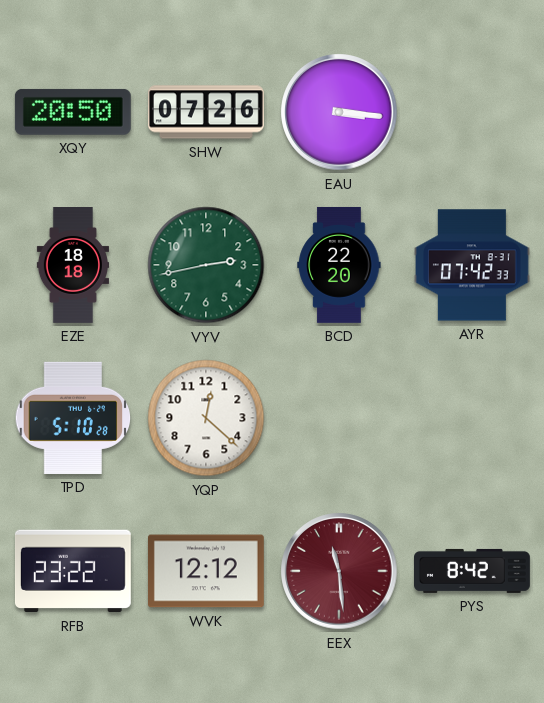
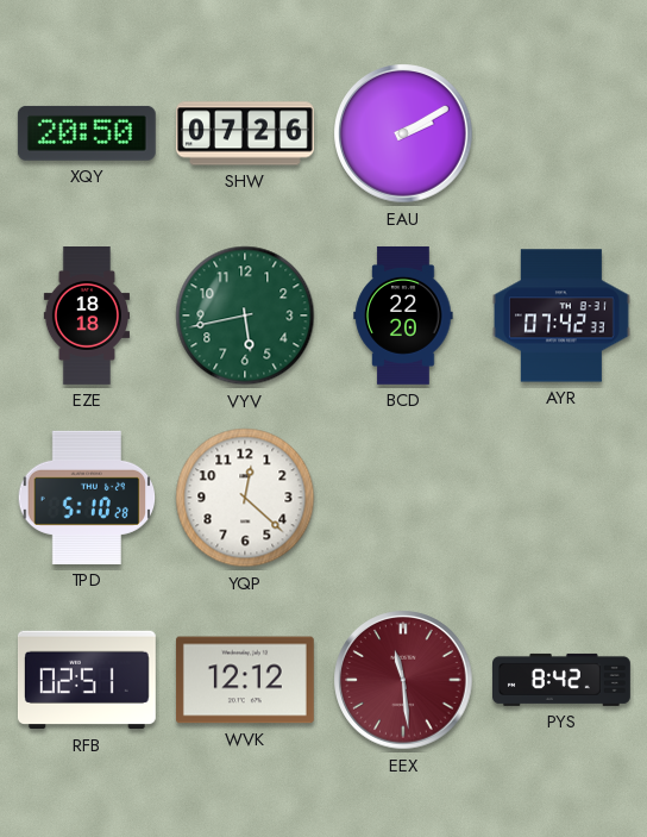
EAU: 3:16 -> 2:10 (403, 133)
VYV: 2:43 -> 5:43 (245, 316)
RFB: 23:22 -> 02:51 (87, 680)
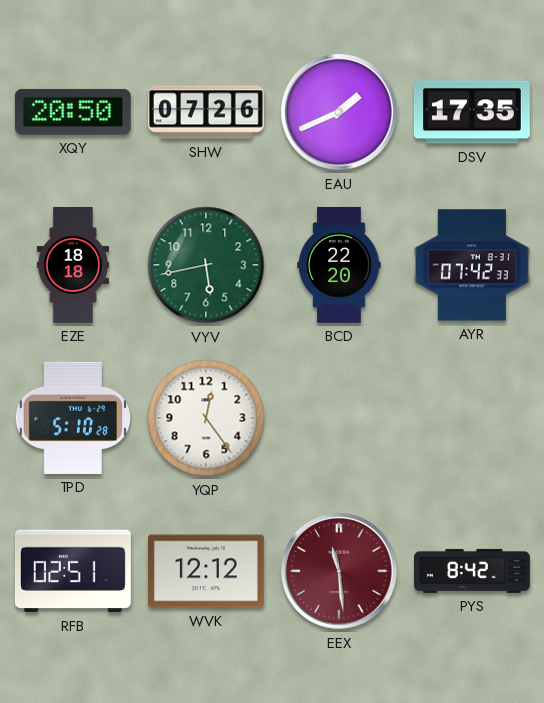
EAU: 2:10 -> 1:41 (339, 112)
DSV: none -> 17:35 (472, 112)
YQP: 12:22 -> 12:24 (206, 418)
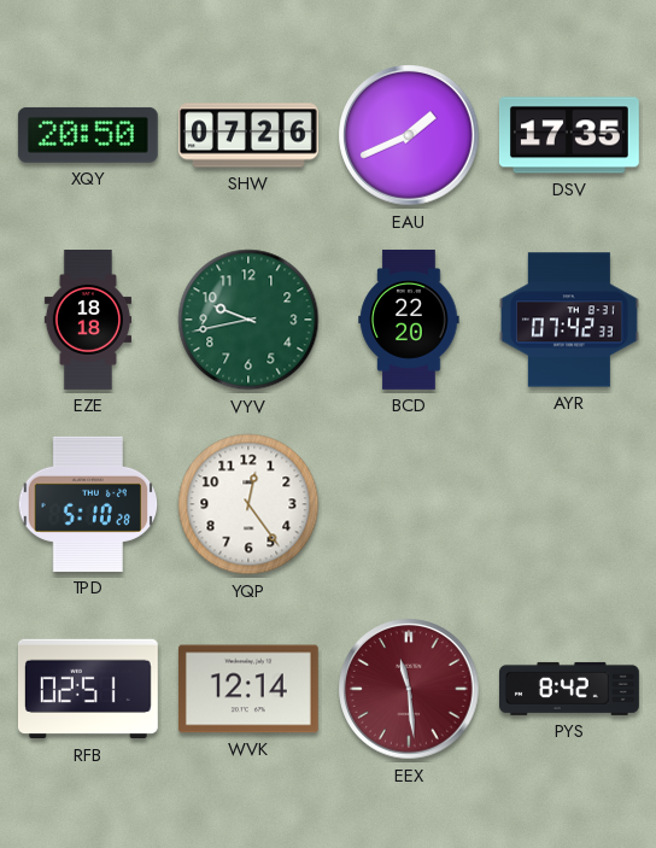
VYV: 5:43 -> 9:43 (248, 320)
WVK: 12:12 -> 12:14 (248, 689)
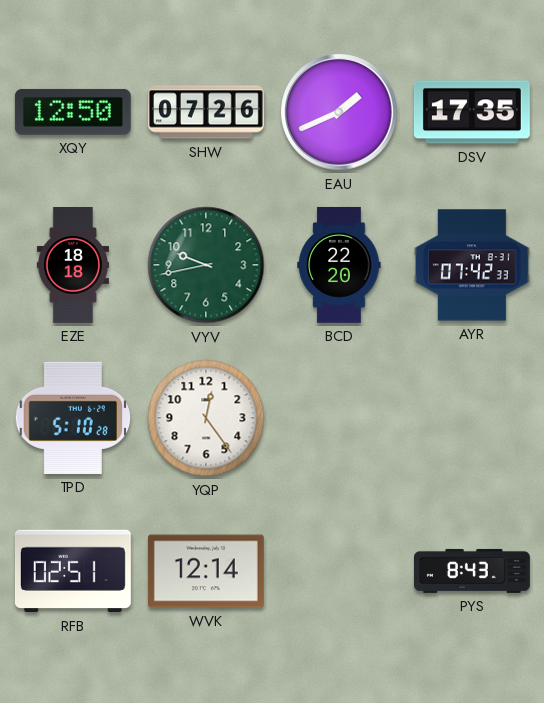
XQY: 20:50 -> 12:50 (73, 112)
EEX: 11:29 -> none (409, 689)
PYS: 8:42 -> 8:43 (473, 571)
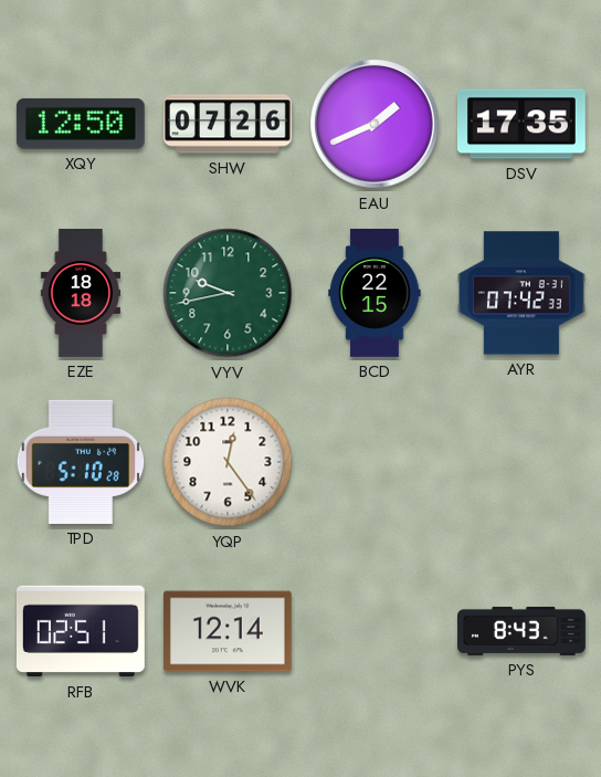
BCD: 22:20 -> 22:15 (375, 293)
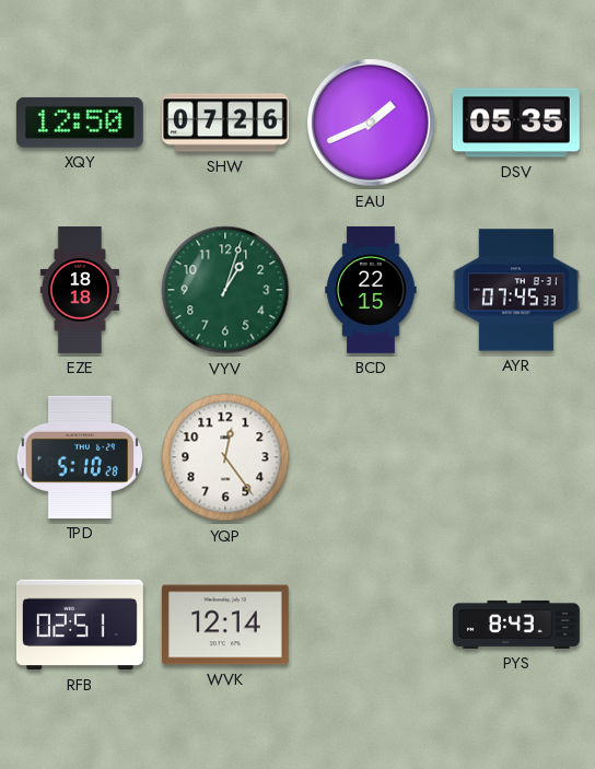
DSV: 17:35 -> 05:35 (516, 123)
VYV: 9:43 -> 1:03 (225, 290)
AYR: 07:42 -> 07:45 (516, 290)
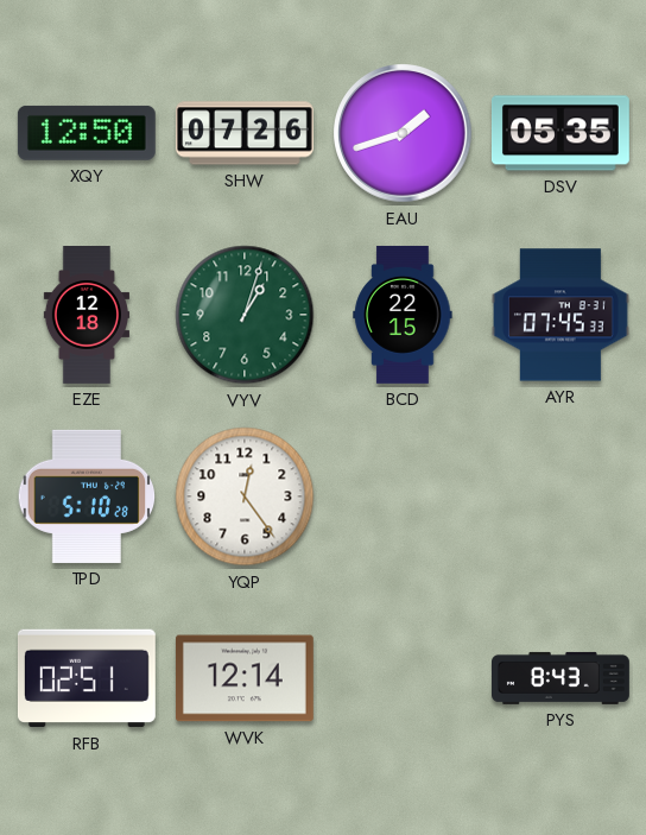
EAU: 1:41 -> 1:42 (403, 133)
EZE: 18:18 -> 12:18 (85, 316)
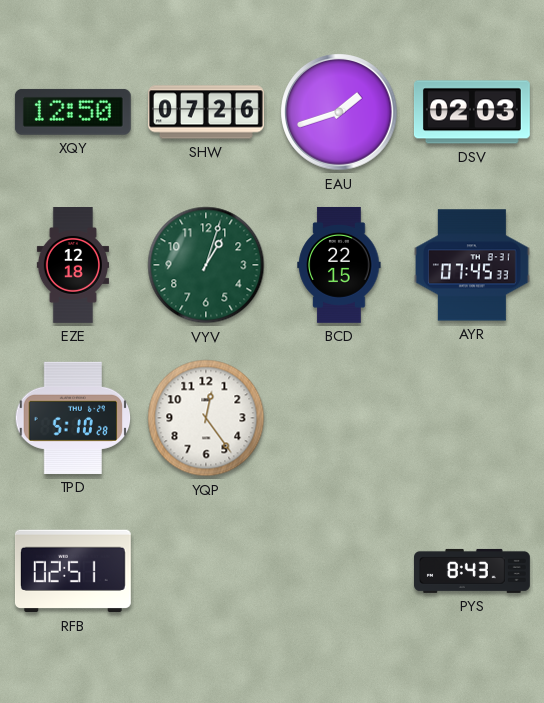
DSV: 05:35 -> 02:03 (472, 112)
WVK: 12:14 -> none (245, 678)
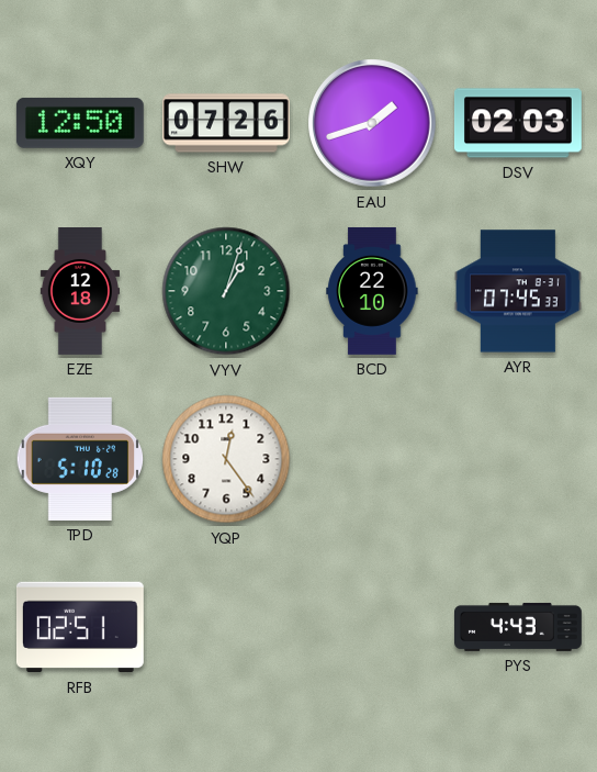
BCD: 22:15 -> 22:10 (372, 291)
PYS: 8:43 -> 4:43 (519, 627)
